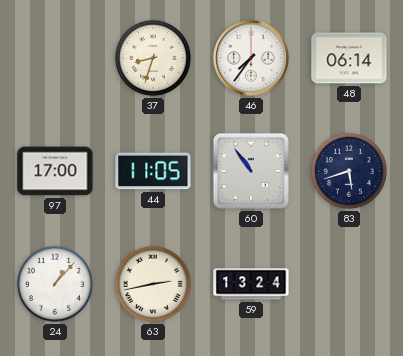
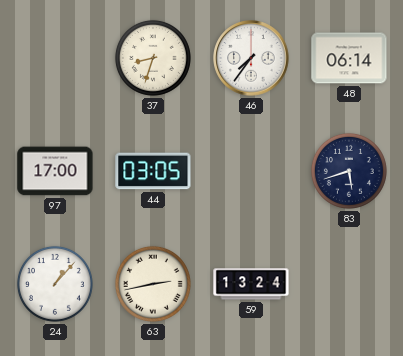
44: 11:05 -> 03:05 (153, 171)
60: 10:54 -> none (251, 171)
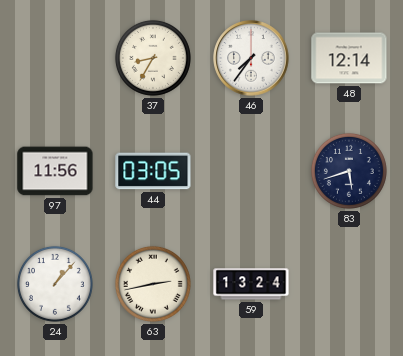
37: 8:33 -> 8:35 (153, 58)
48: 06:14 -> 12:14 (349, 58)
97: 17:00 -> 11:56 (55, 171)
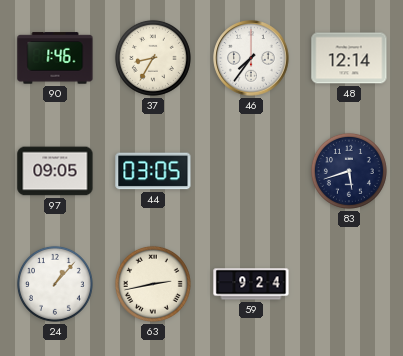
90: none -> 1:46 (55, 58)
97: 11:56 -> 09:05 (55, 171)
59: 13:24 -> 9:24 (251, 284)
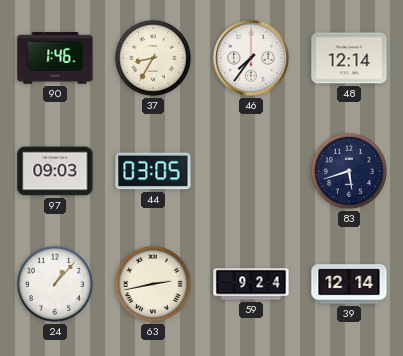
97: 09:05 -> 09:03 (55, 171)
39: none -> 12:14 (349, 284)
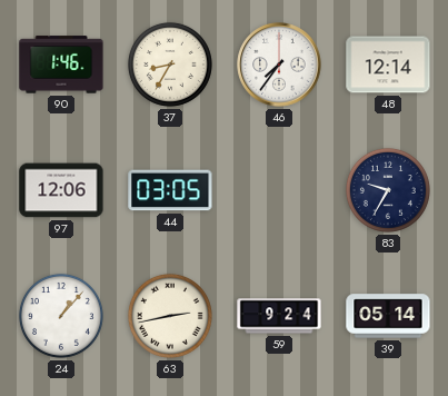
97: 09:03 -> 12:06 (61, 190)
83: 5:42 -> 9:35 (388, 190)
39: 12:14 -> 05:14 (388, 316)
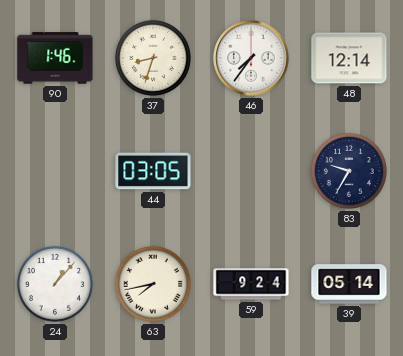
37: 8:35 -> 8:33 (153, 58)
97: 12:06 -> none (61, 190)
63: 2:43 -> 7:43 (153, 284)
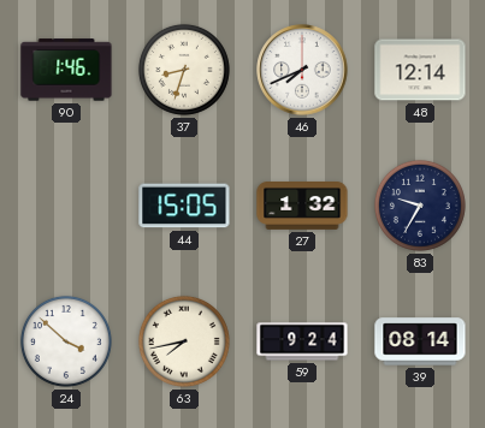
46: 7:36 -> 7:41 (302, 70)
44: 03:05 -> 15:05 (184, 206)
27: none -> 1:32 (302, 207)
24: 1:07 -> 3:52 (66, 341)
39: 05:14 -> 08:14 (420, 341)
